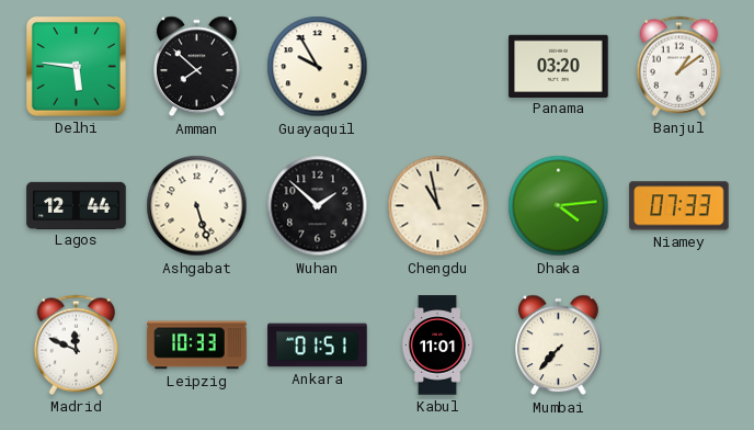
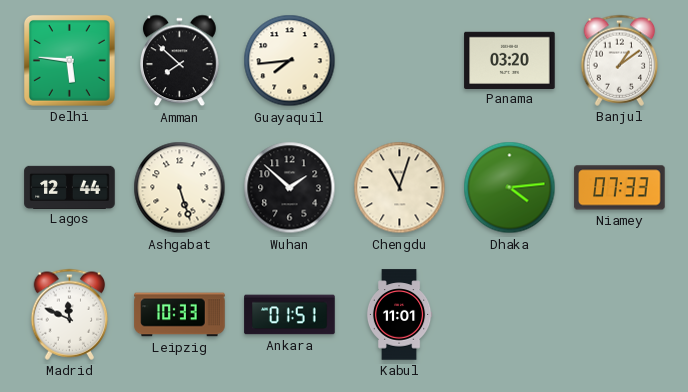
Guayaquil: 9:55 -> 7:44 (290, 61)
Chengdu: 10:58 -> 11:03 (400, 188)
Mumbai: 7:37 -> none (559, 346)
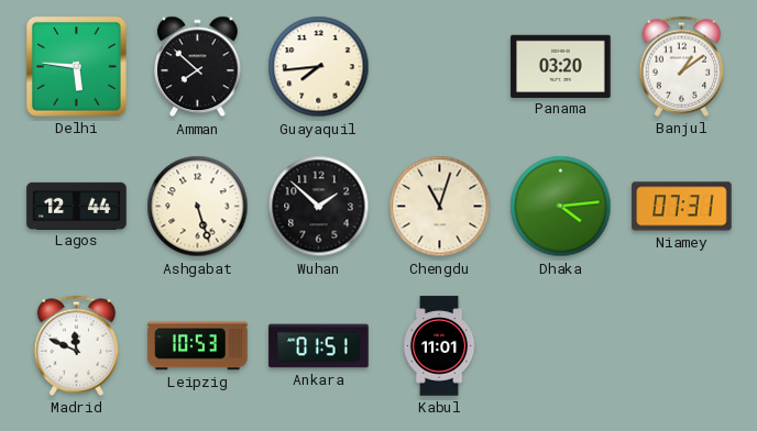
Niamey: 07:33 -> 07:31 (682, 207)
Leipzig: 10:33 -> 10:53 (198, 346)
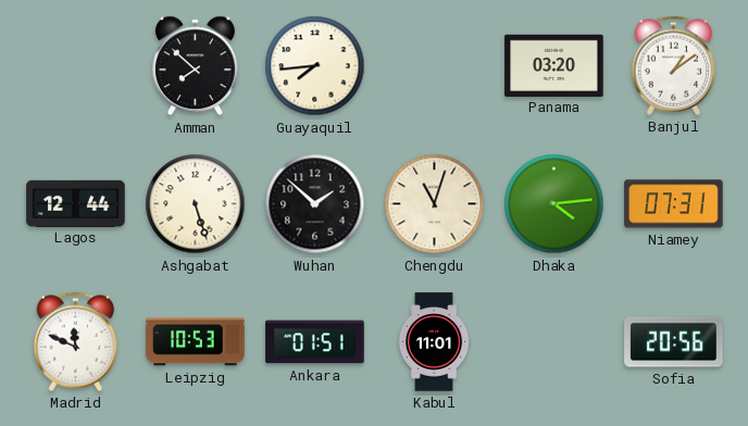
Delhi: 5:46 -> none (76, 66)
Sofia: none -> 20:56 (674, 342)
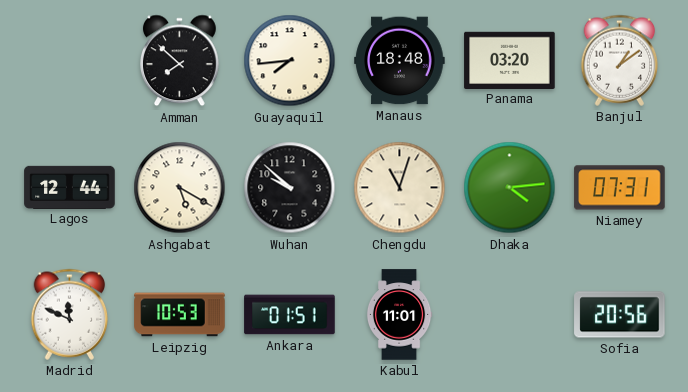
Manaus: none -> 18:48 (400, 61)
Ashgabat: 5:27 -> 5:20 (180, 188)
Wuhan: 1:52 -> 9:52 (290, 188)
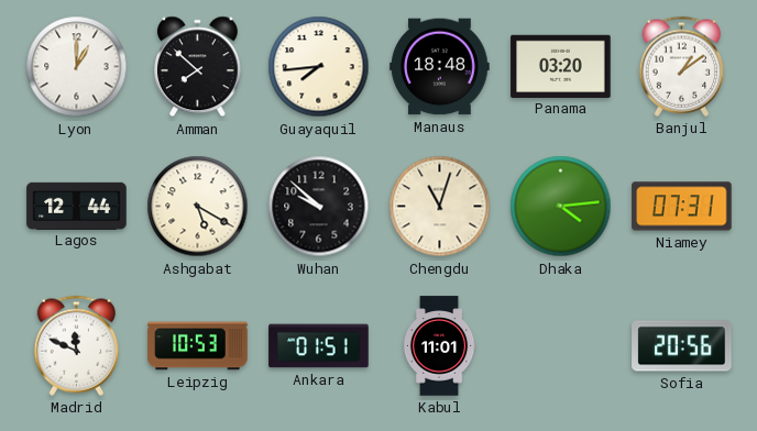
Lyon: none -> 1:00 (77, 67)
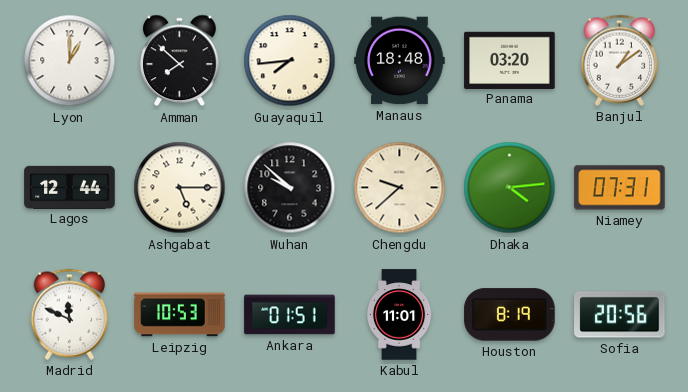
Ashgabat: 5:20 -> 5:15 (180, 188)
Chengdu: 11:03 -> 9:38 (400, 188)
Houston: none -> 8:19 (510, 315)
